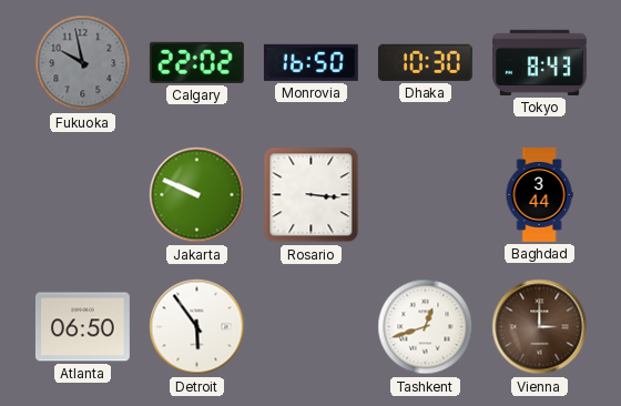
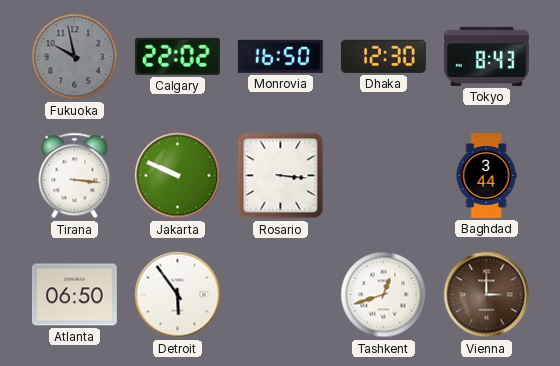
Dhaka: 10:30 -> 12:30 (383, 56)
Tirana: none -> 3:16 (75, 176)
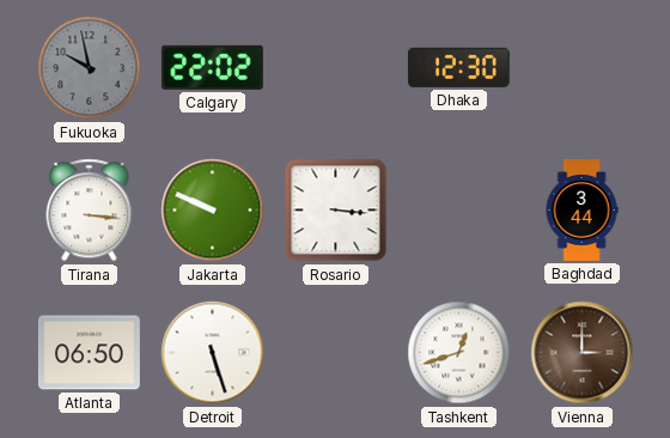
Monrovia: 16:50 -> none (280, 56)
Tokyo: 8:43 -> none (486, 56)
Detroit: 5:54 -> 5:27 (213, 353)
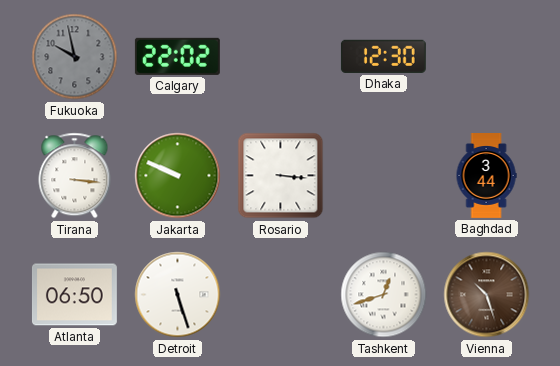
Vienna: 3:00 -> 10:27 (487, 295)
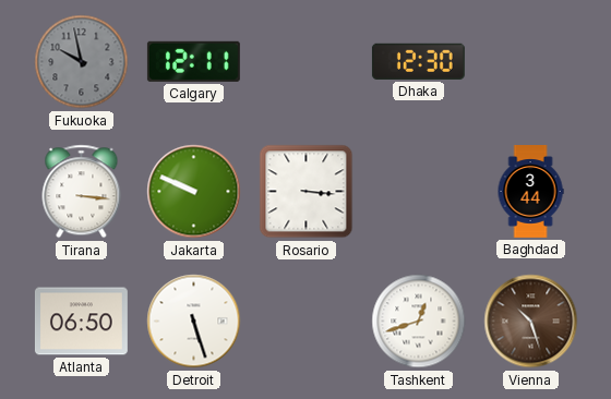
Calgary: 22:02 -> 12:11 (193, 61)
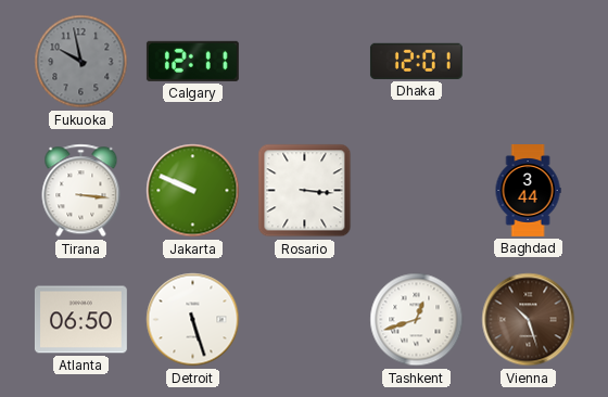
Dhaka: 12:30 -> 12:01 (416, 61)
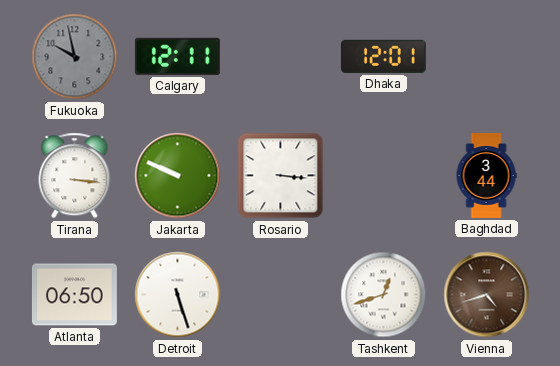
Vienna: 10:27 -> 4:42 (487, 295)
